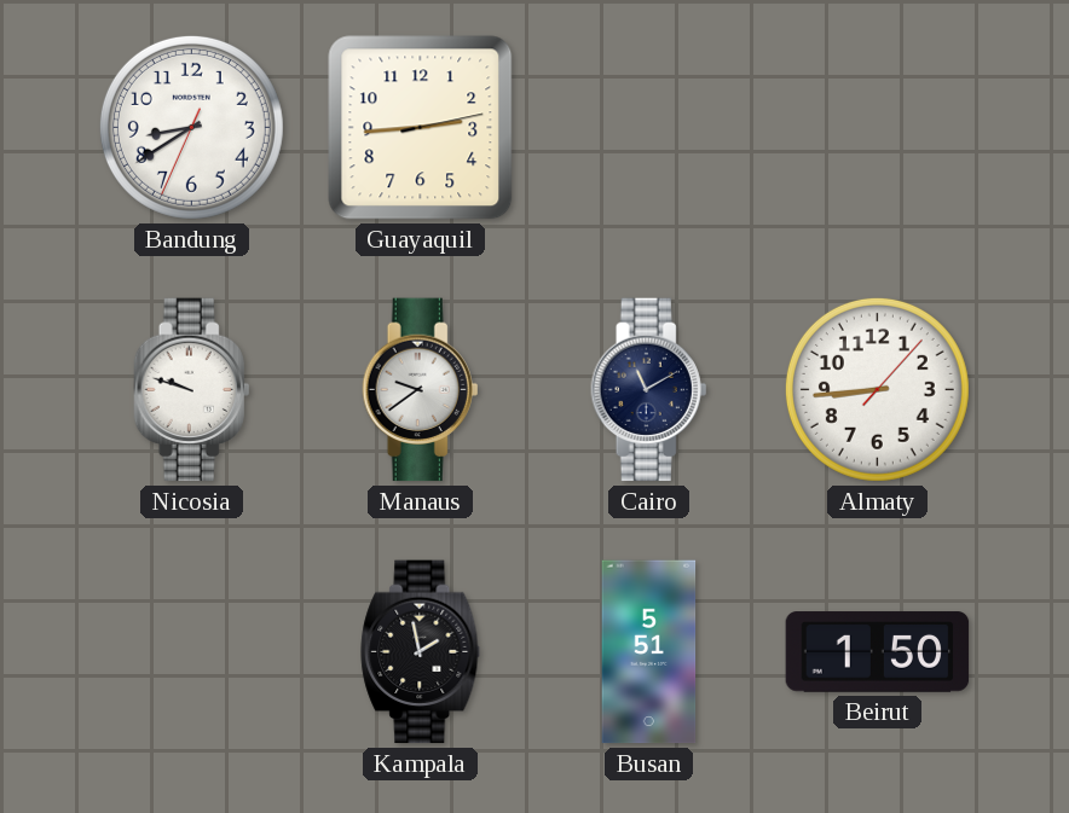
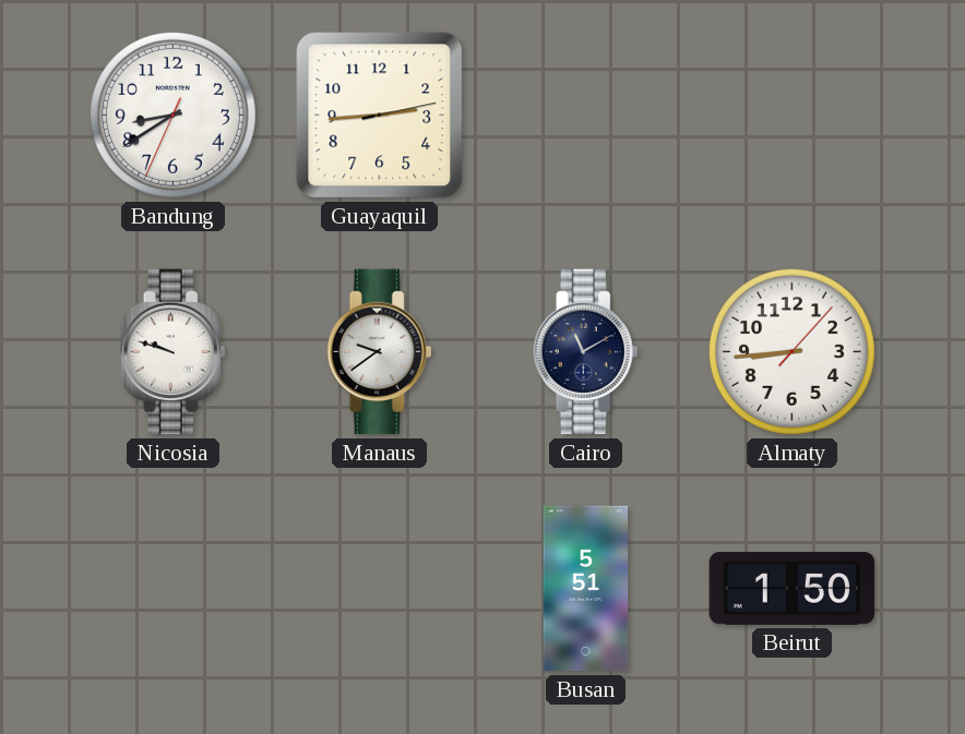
Kampala: 1:58 -> none (421, 652)
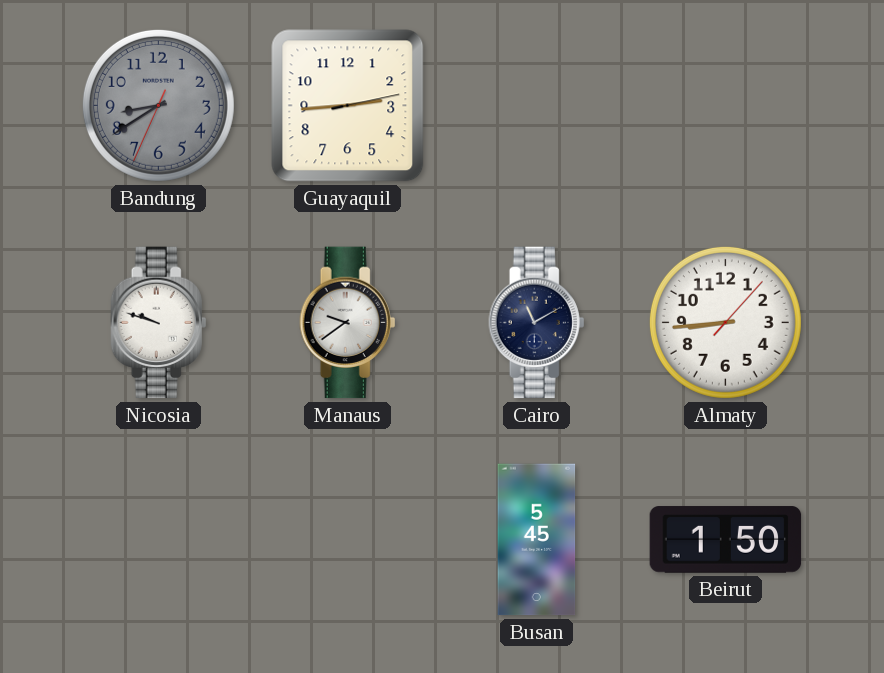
Bandung dial: white -> grey (158, 105)
Busan: 5:51 -> 5:45 (537, 540)
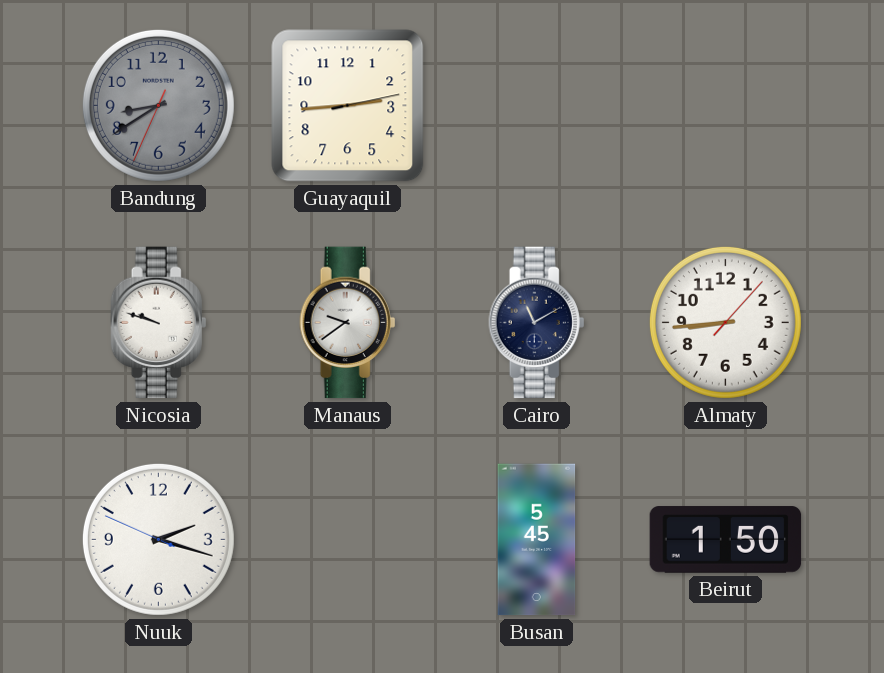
Nuuk: none -> 2:17 (158, 539)
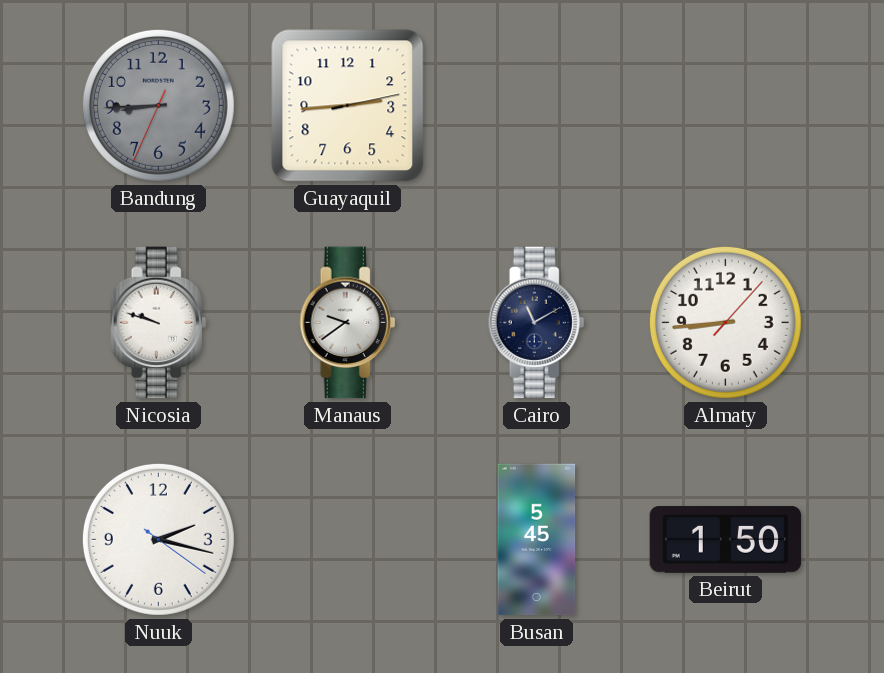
Bandung: 8:39 -> 8:44 (158, 105)
Nuuk: 2:17:49 -> 2:17:21 (158, 539)
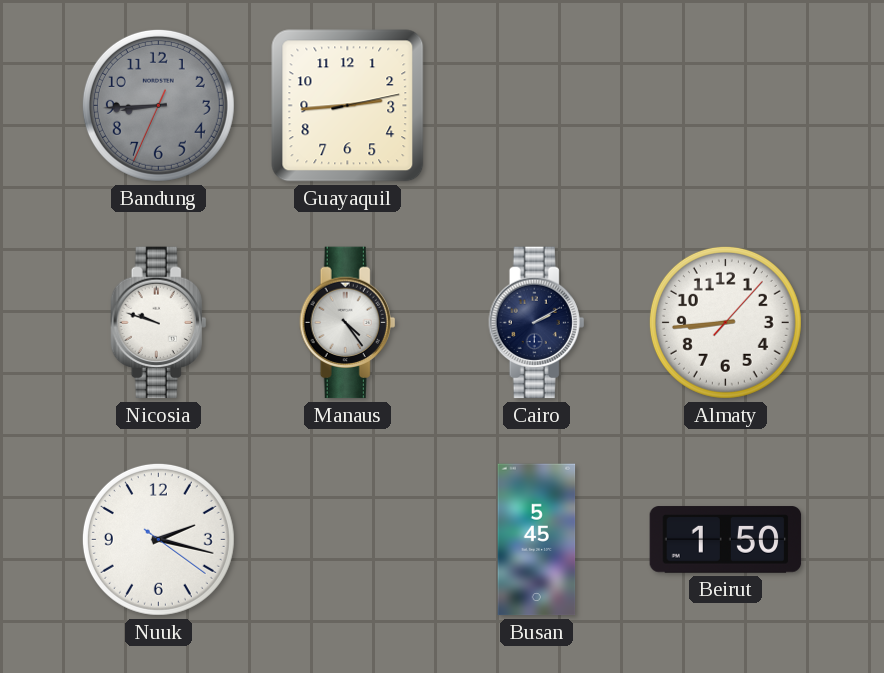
Manaus: 9:39 -> 4:24 (348, 323)
Cairo: 11:10 -> 2:10 (537, 323)
